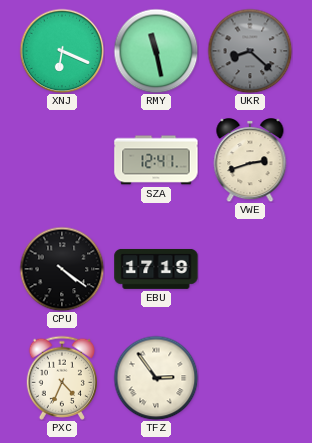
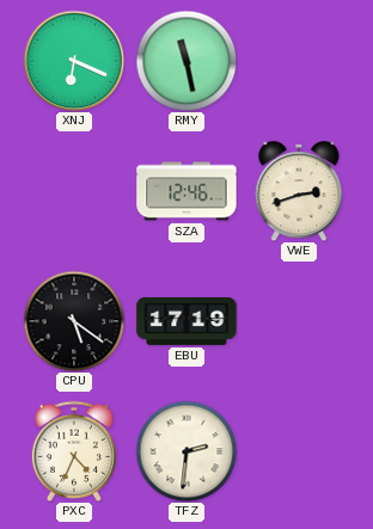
UKR: 8:22 -> none (250, 51)
SZA: 12:41 -> 12:46 (186, 191)
CPU: 4:21 -> 5:21 (74, 321)
TFZ: 2:54 -> 2:31 (186, 451)
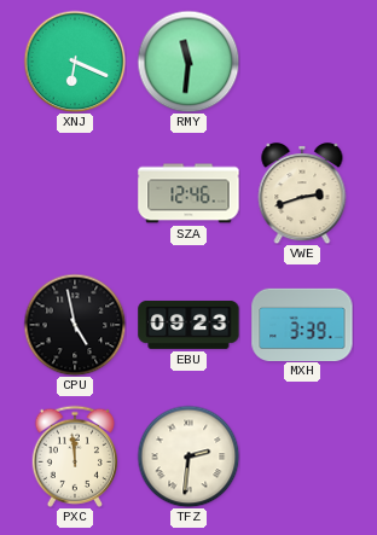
RMY: 11:28 -> 11:31 (188, 62)
CPU: 5:21 -> 4:58 (75, 325)
EBU: 17:19 -> 09:23 (188, 325)
MXH: none -> 3:39 (302, 324)
PXC: 4:34 -> 11:59 (75, 457)
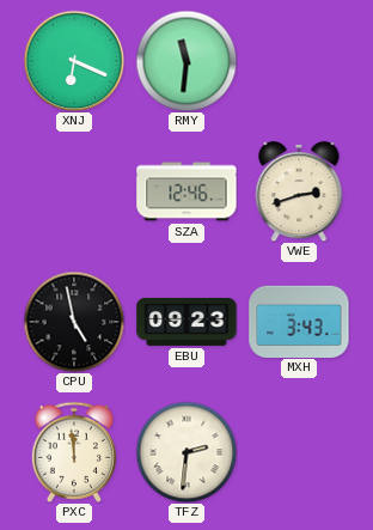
MXH: 3:39 -> 3:43 (299, 321)
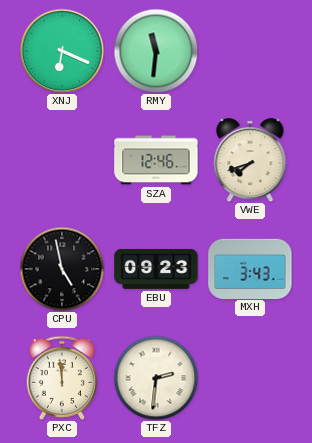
VWE: 2:42 -> 7:42 (250, 161)
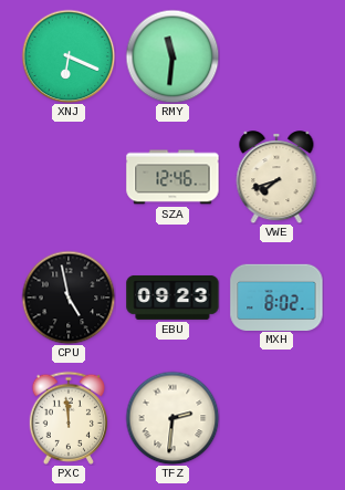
MXH: 3:43 -> 8:02 (276, 296)
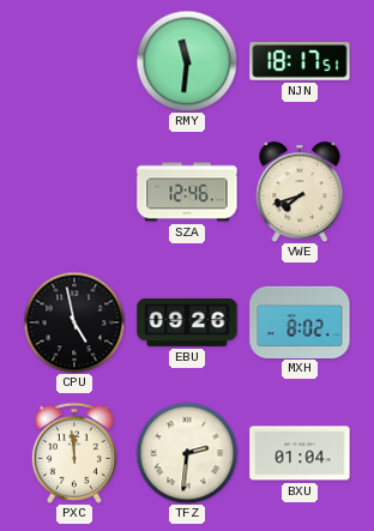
XNJ: 6:19 -> none (69, 56)
NJN: none -> 18:17 (300, 61)
EBU: 09:23 -> 09:26 (187, 322)
BXU: none -> 01:04 (300, 453)
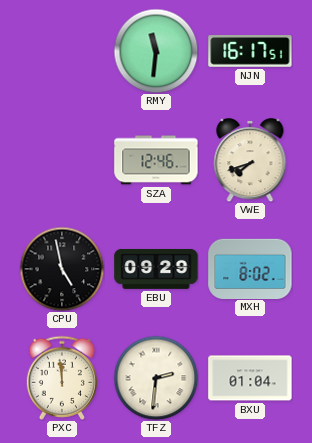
NJN: 18:17 -> 16:17 (250, 51)
EBU: 09:26 -> 09:29 (156, 269)
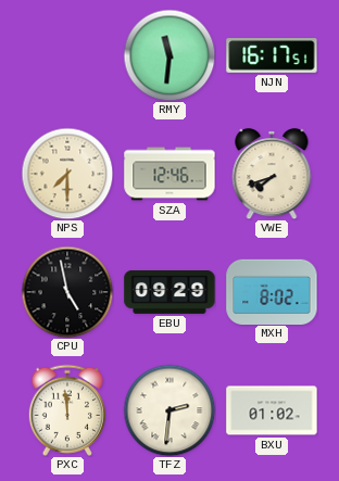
NPS: none -> 7:30 (67, 174)
BXU: 01:04 -> 01:02 (272, 410)
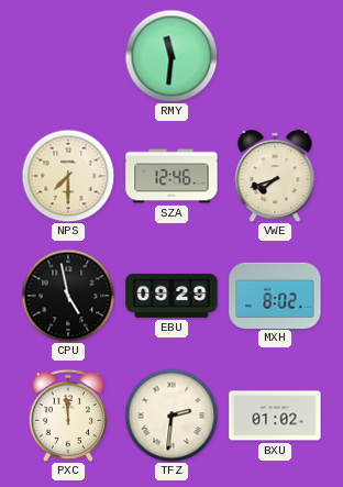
NJN: 16:17 -> none (272, 55)
